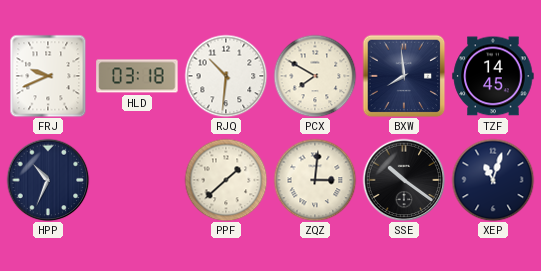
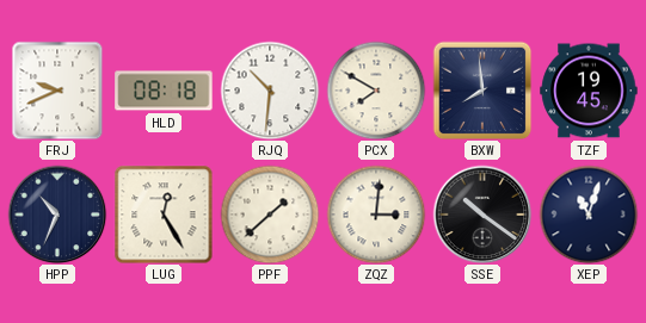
HLD: 03:18 -> 08:18 (164, 91)
TZF: 14:45 -> 19:45 (589, 91)
LUG: none -> 12:25 (164, 215)
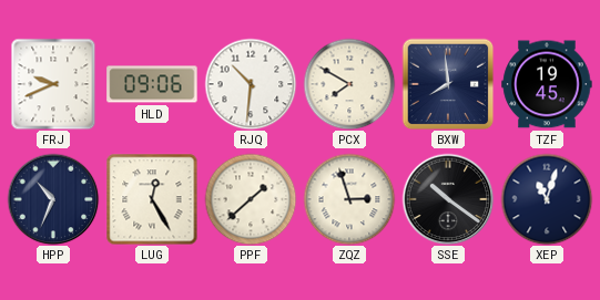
HLD: 08:18 -> 09:06 (152, 84)
ZQZ: 3:01 -> 2:57 (349, 199)
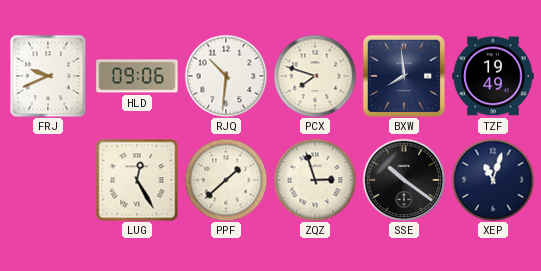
PCX: 7:50 -> 7:48 (315, 76)
TZF: 19:45 -> 19:49 (493, 76)
HPP: 10:34 -> none (53, 199)
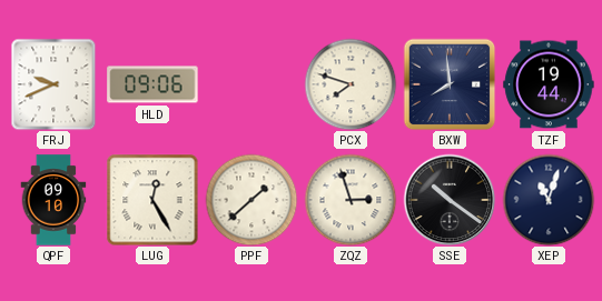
RJQ: 10:31 -> none (226, 76)
TZF: 19:49 -> 19:44 (549, 84)
QPF: none -> 09:10 (53, 200)
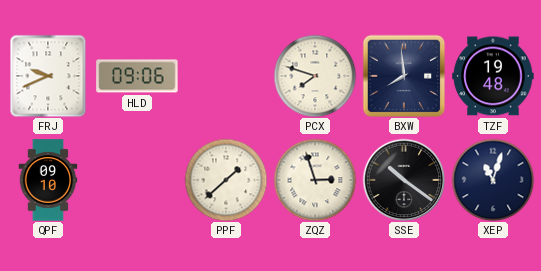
TZF: 19:44 -> 19:48 (493, 76)
LUG: 12:25 -> none (152, 200)
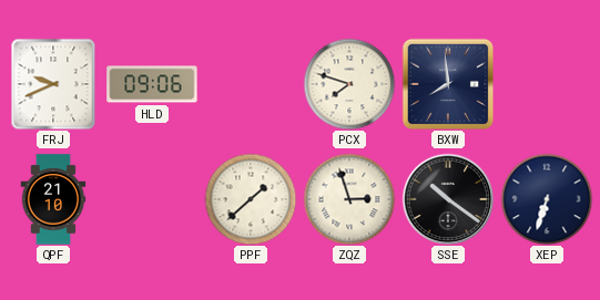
TZF: 19:48 -> none (493, 76)
QPF: 09:10 -> 21:10 (53, 199)
XEP: 11:03 -> 6:33 (547, 199)
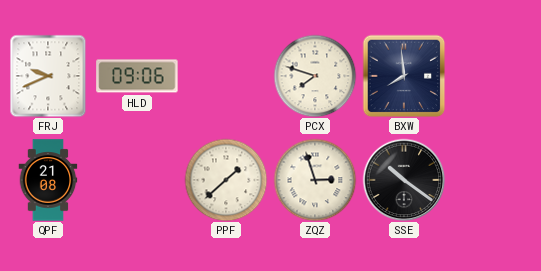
QPF: 21:10 -> 21:08 (48, 180)
XEP: 6:33 -> none (547, 199)
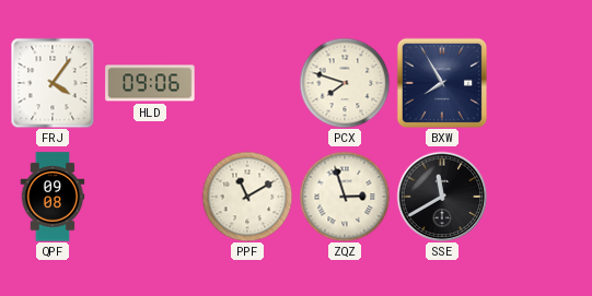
FRJ: 9:41 -> 4:06 (53, 83)
BXW: 7:59 -> 7:55 (442, 83)
QPF: 21:08 -> 09:08 (53, 197)
PPF: 1:38 -> 11:10 (247, 197)
SSE: 10:21 -> 11:40 (442, 197)
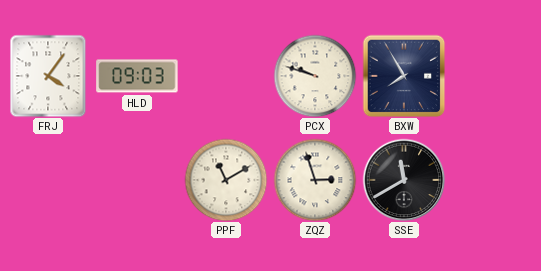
HLD: 09:06 -> 09:03 (137, 76)
PCX: 7:48 -> 9:48 (315, 76)
QPF: 09:08 -> none (53, 197)
